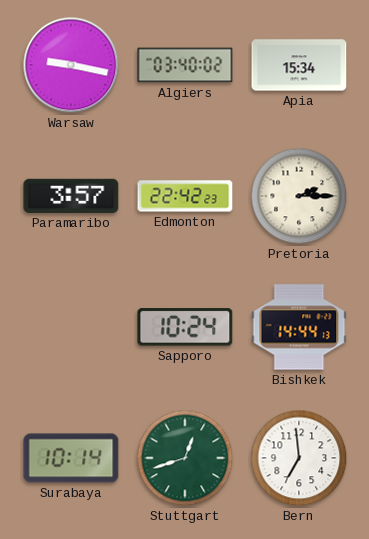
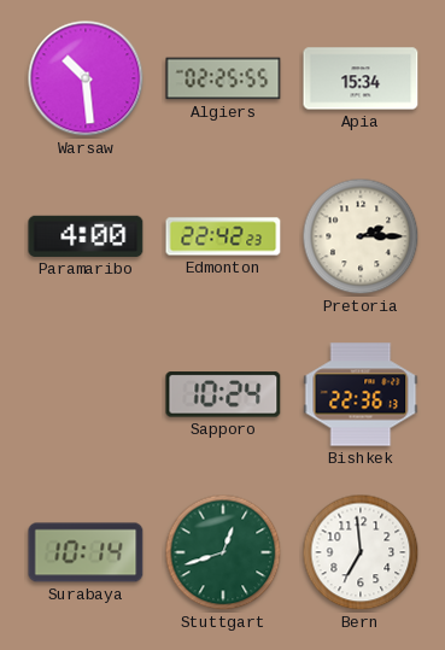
Warsaw: 9:17 -> 10:29 (86, 78)
Algiers: 03:40 -> 02:25 (223, 78)
Paramaribo: 3:57 -> 4:00 (86, 236)
Bishkek: 14:44 -> 22:36 (361, 394)
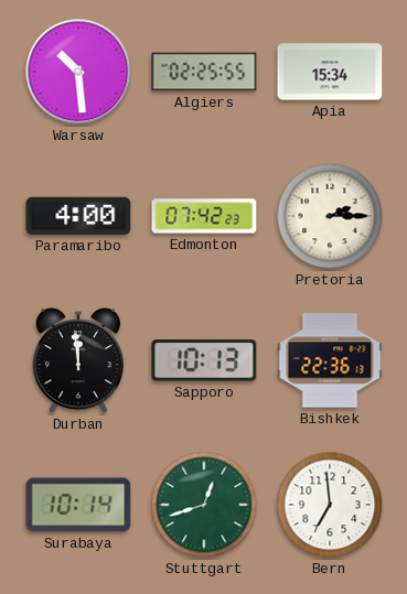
Edmonton: 22:42 -> 07:42 (204, 216)
Durban: none -> 11:59 (78, 361)
Sapporo: 10:24 -> 10:13 (204, 360)
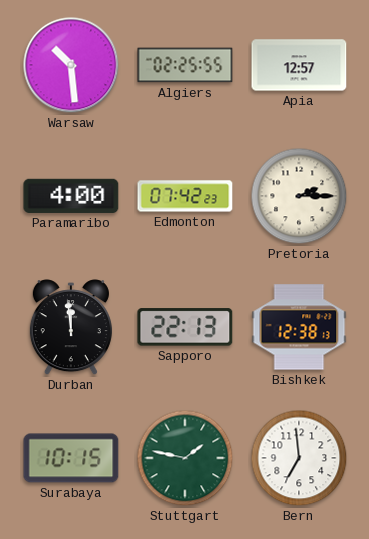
Apia: 15:34 -> 12:57 (299, 65)
Sapporo: 10:13 -> 22:13 (185, 327)
Bishkek: 22:36 -> 12:38 (299, 327)
Surabaya: 10:14 -> 10:15 (71, 458)
Stuttgart: 12:42 -> 1:47 (185, 458)
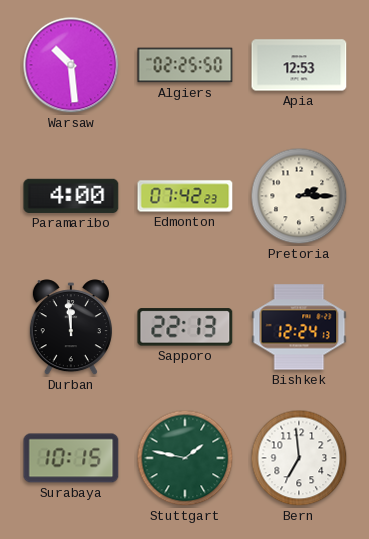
Algiers: 02:25:55 -> 02:25:50 (185, 65)
Apia: 12:57 -> 12:53 (299, 65)
Bishkek: 12:38 -> 12:24 (299, 327)
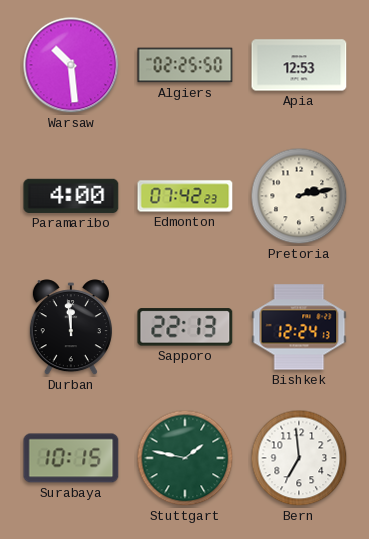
Pretoria: 2:15 -> 2:13 (299, 196)
